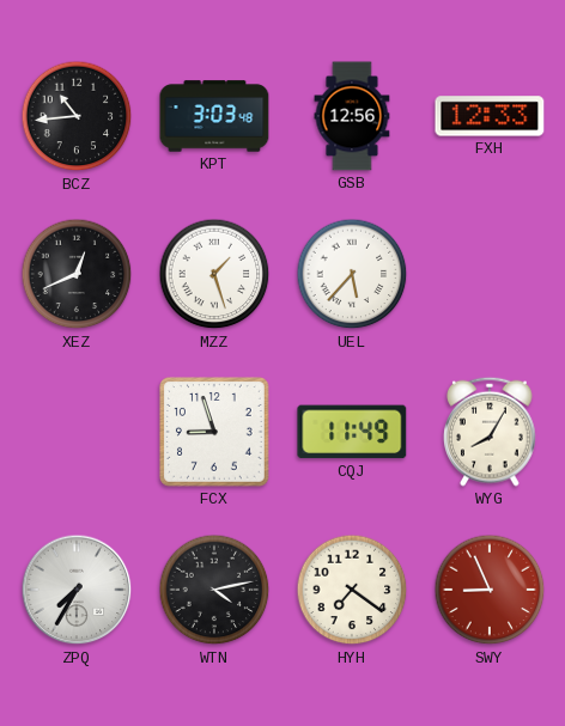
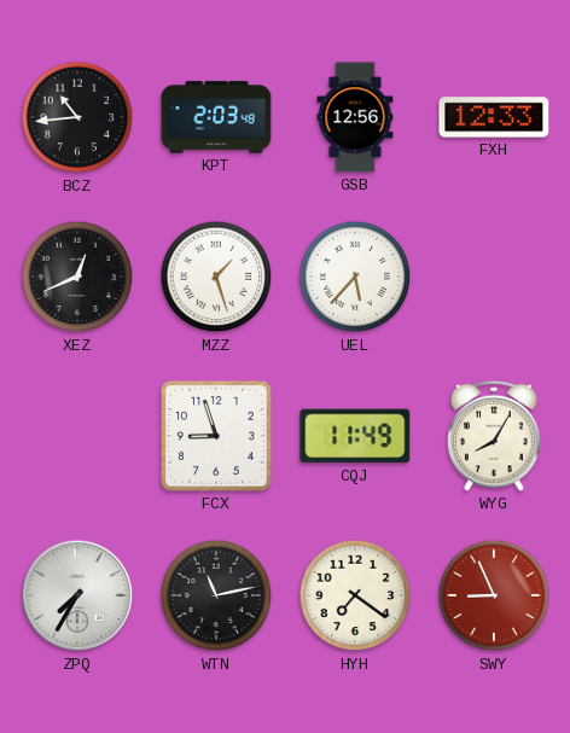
KPT: 3:03 -> 2:03 (216, 117)
WTN: 4:13 -> 11:13 (216, 595)
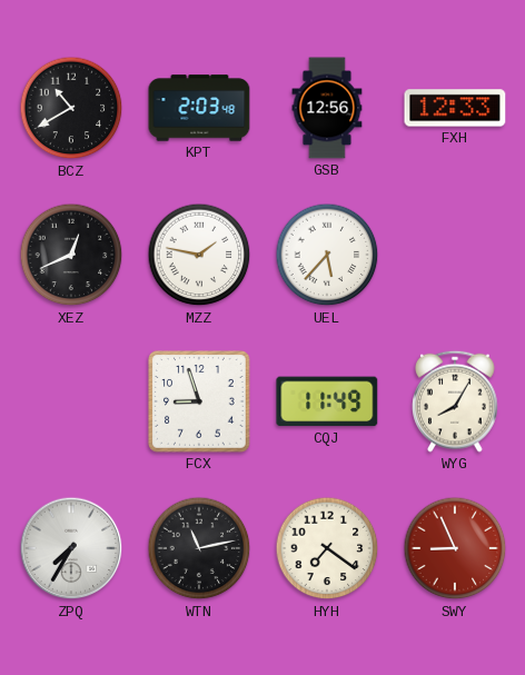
BCZ: 10:44 -> 10:40 (71, 108)
MZZ: 1:27 -> 1:47 (199, 255)
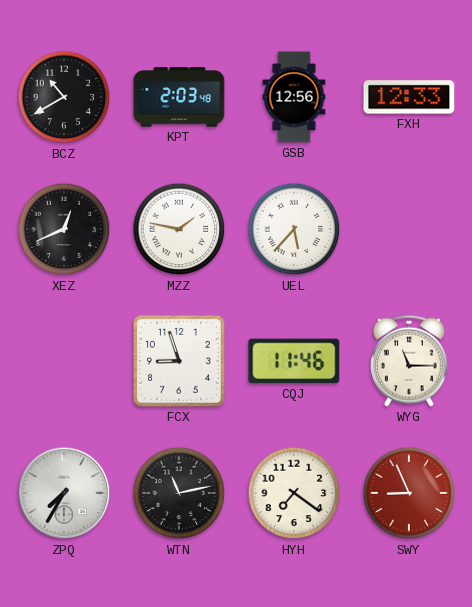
CQJ: 11:49 -> 11:46 (294, 361)
WYG: 8:05 -> 11:15 (410, 361)
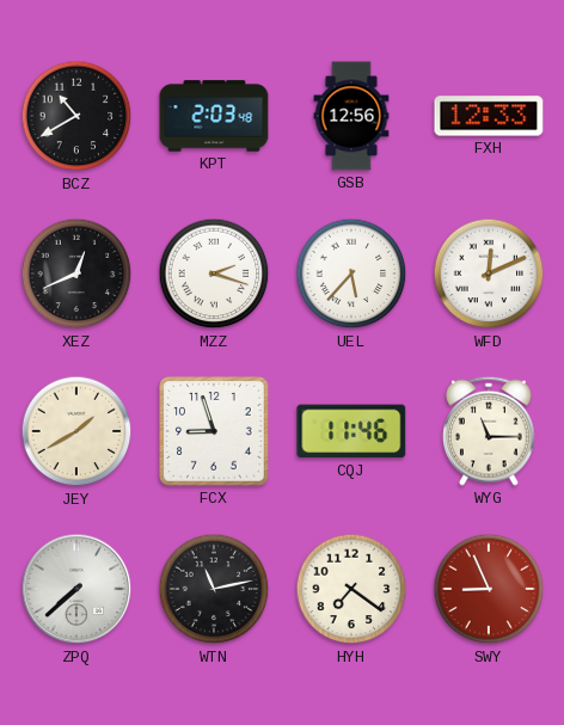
MZZ: 1:47 -> 2:18 (214, 274)
WFD: none -> 12:11 (489, 274)
JEY: none -> 1:40 (76, 431)
ZPQ: 7:35 -> 7:38 (76, 589)
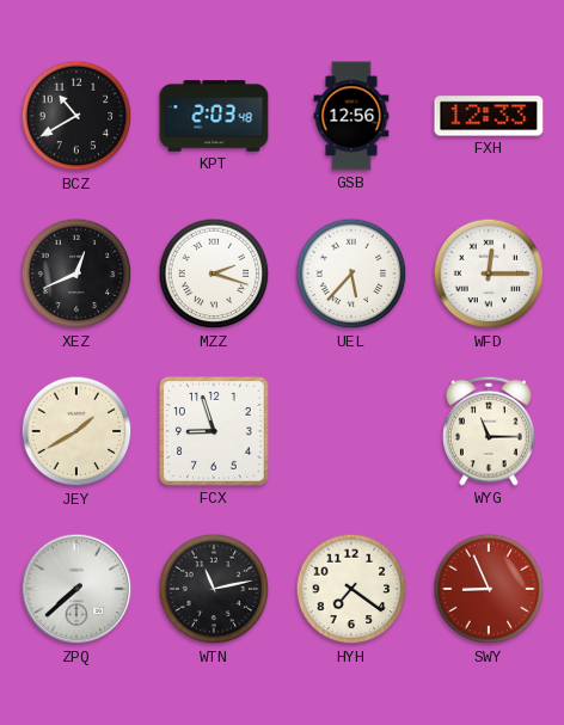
WFD: 12:11 -> 12:15 (489, 274)
CQJ: 11:46 -> none (351, 431)
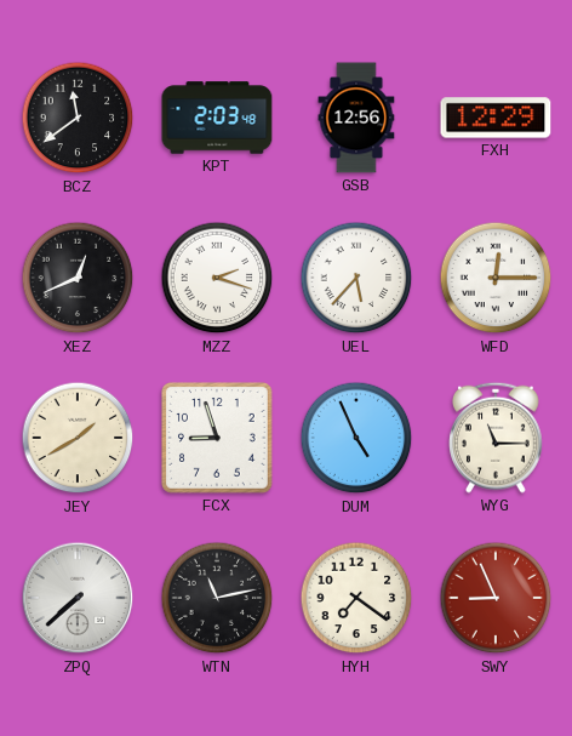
BCZ: 10:40 -> 11:39 (78, 118)
FXH: 12:33 -> 12:29 (496, 118)
DUM: none -> 4:56 (356, 438)
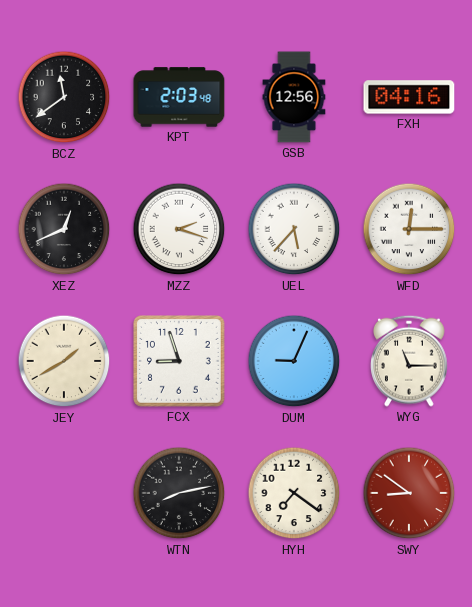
FXH: 12:29 -> 04:16 (409, 97)
DUM: 4:56 -> 9:04 (294, 361)
ZPQ: 7:38 -> none (78, 598)
WTN: 11:13 -> 8:13 (179, 493)
SWY: 8:56 -> 8:51 (409, 493)
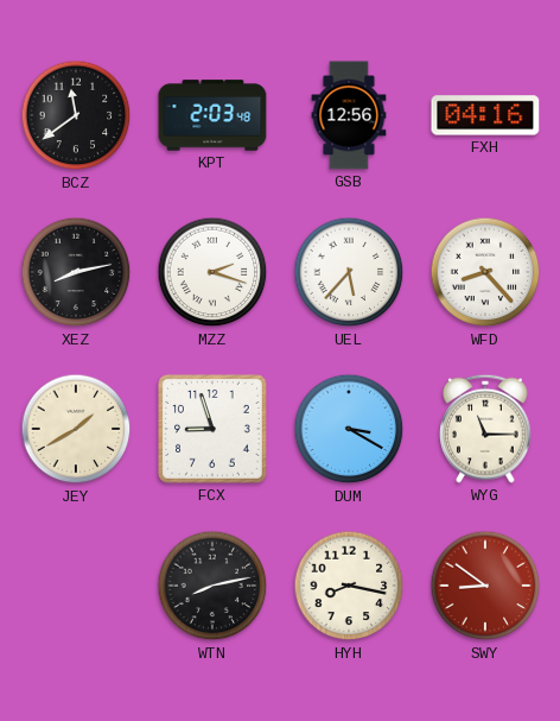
XEZ: 12:41 -> 8:13 (76, 272)
WFD: 12:15 -> 8:23 (485, 272)
DUM: 9:04 -> 3:20 (349, 429)
HYH: 7:21 -> 8:17 (349, 586)
